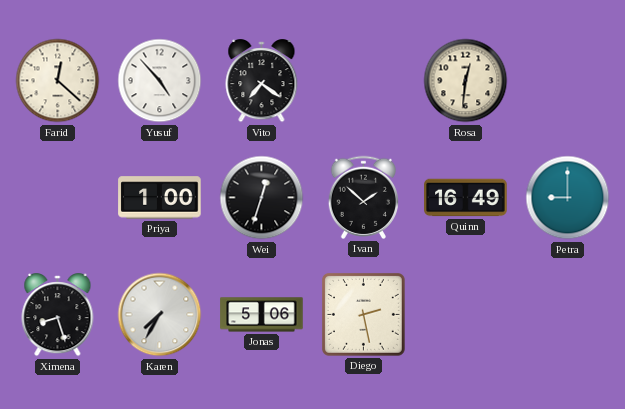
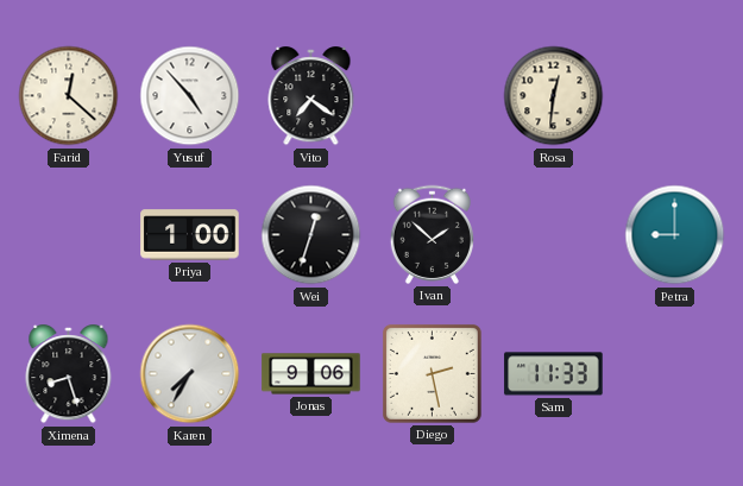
Quinn: 16:49 -> none (466, 198)
Jonas: 5:06 -> 9:06 (311, 374)
Sam: none -> 11:33 (554, 374)
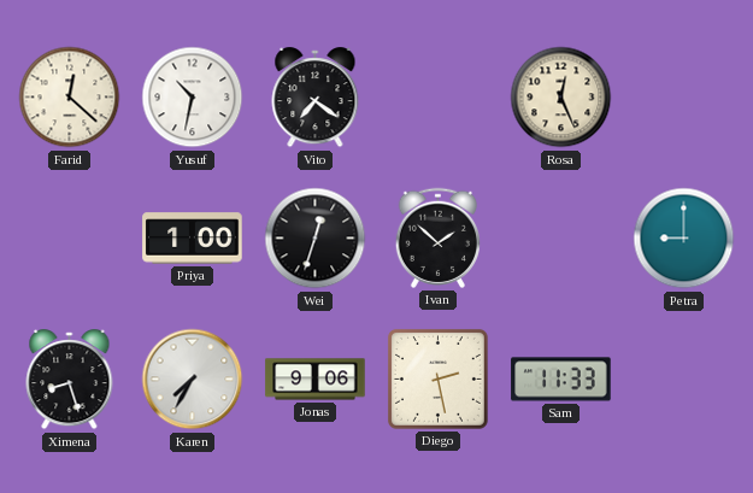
Yusuf: 4:53 -> 10:32 (193, 98)
Rosa: 12:31 -> 12:26 (561, 98)
